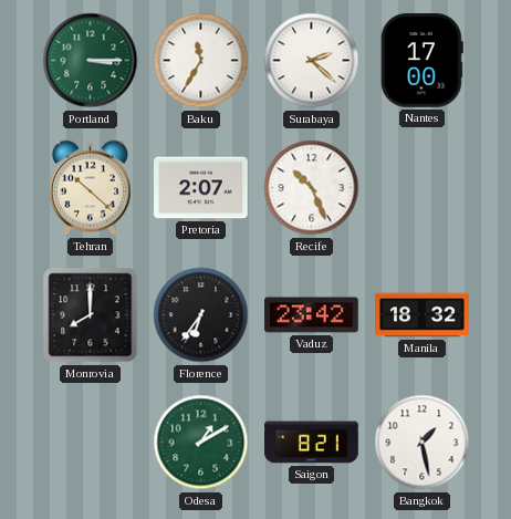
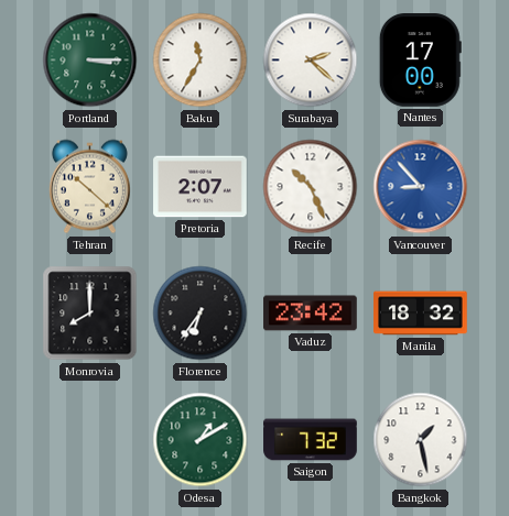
Vancouver: none -> 8:53 (421, 187)
Saigon: 8:21 -> 7:32 (311, 440)
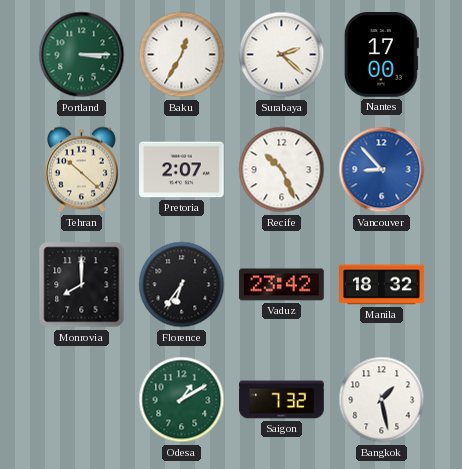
Baku: 11:35 -> 12:35 (182, 55)
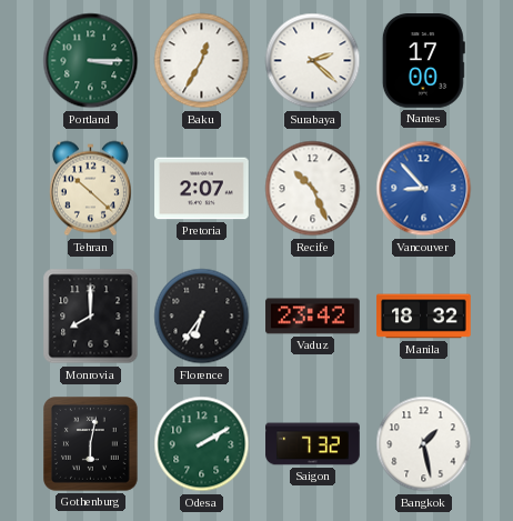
Gothenburg: none -> 6:02 (91, 444)
Odesa: 1:10 -> 2:10 (202, 444)
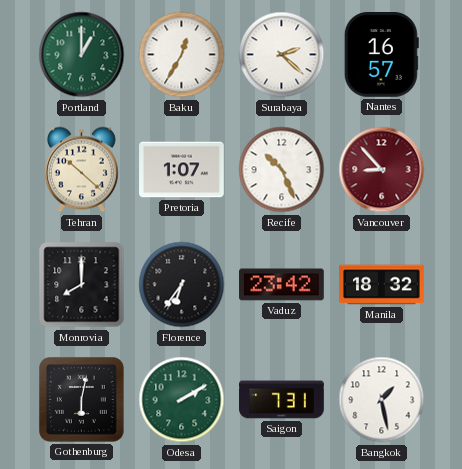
Portland: 3:15 -> 1:00 (82, 55)
Nantes: 17:00 -> 16:57 (381, 55)
Pretoria: 2:07 -> 1:07 (182, 170)
Vancouver dial: blue -> burgundy (382, 170)
Saigon: 7:32 -> 7:31 (282, 400)
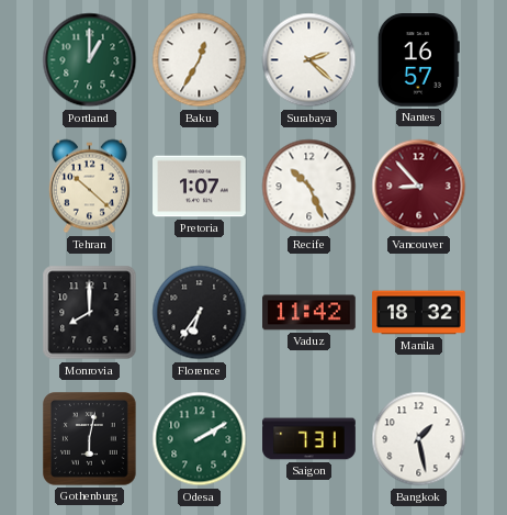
Vaduz: 23:42 -> 11:42 (309, 313)
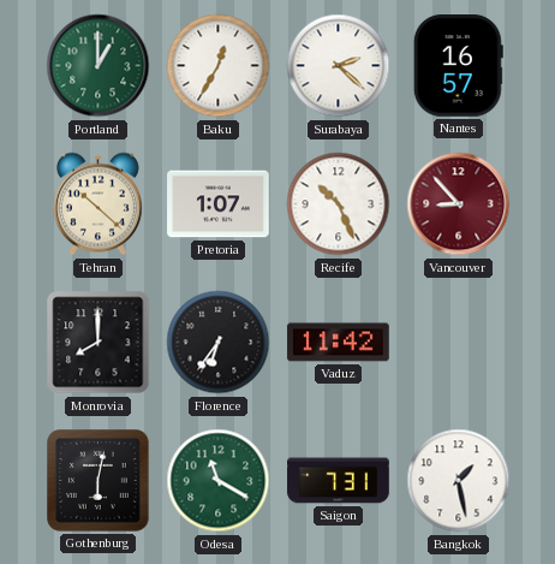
Manila: 18:32 -> none (419, 313)
Odesa: 2:10 -> 11:20 (219, 481)
